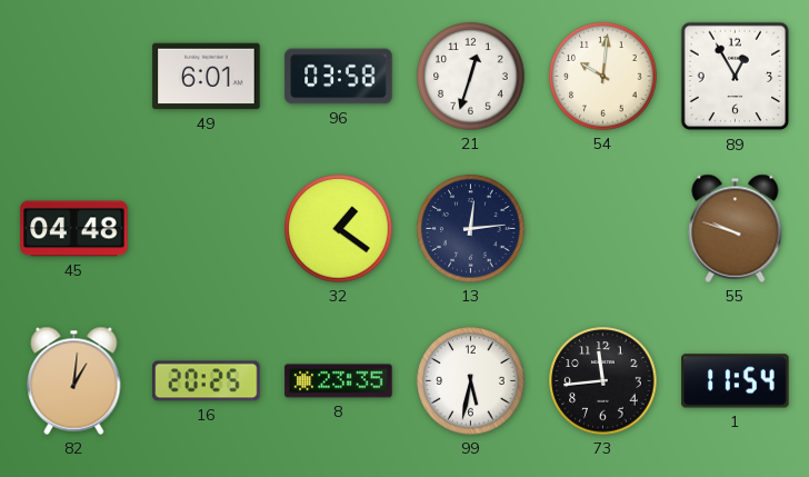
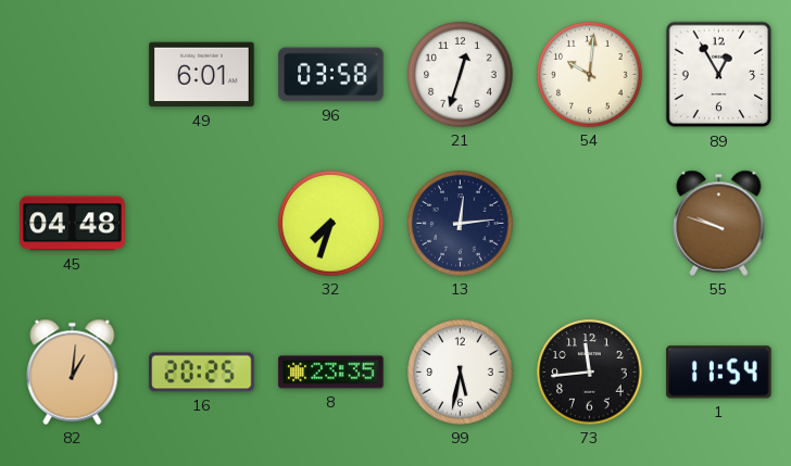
32: 1:21 -> 7:33 (331, 224)
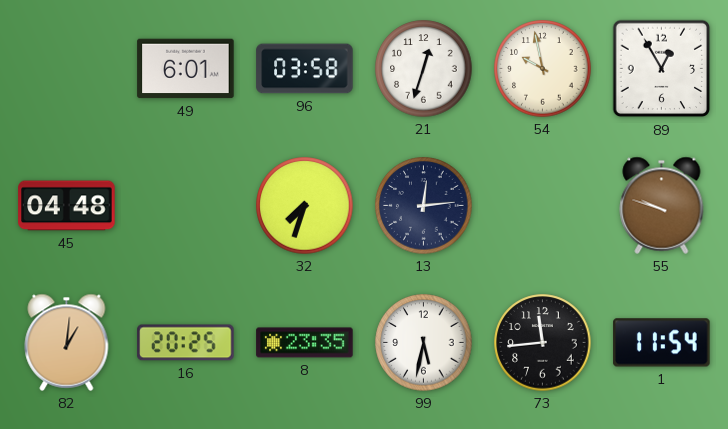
54: 10:01 -> 9:58 (543, 69)
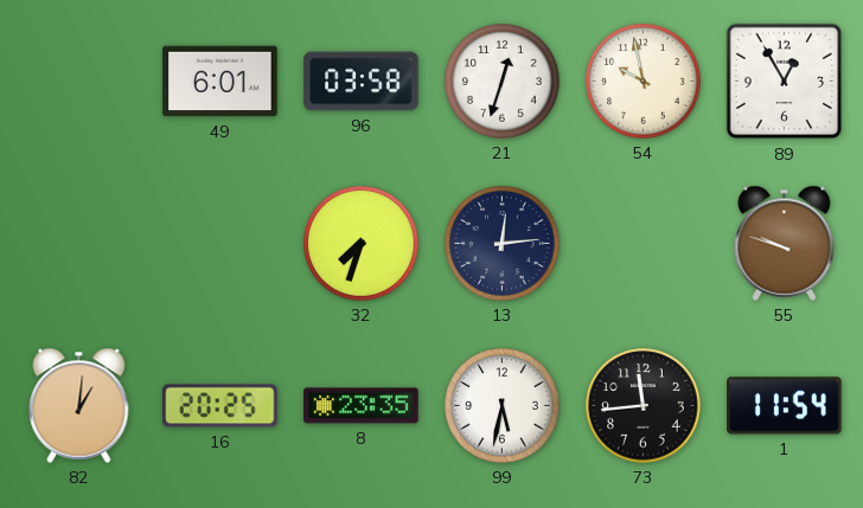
45: 04:48 -> none (67, 206)
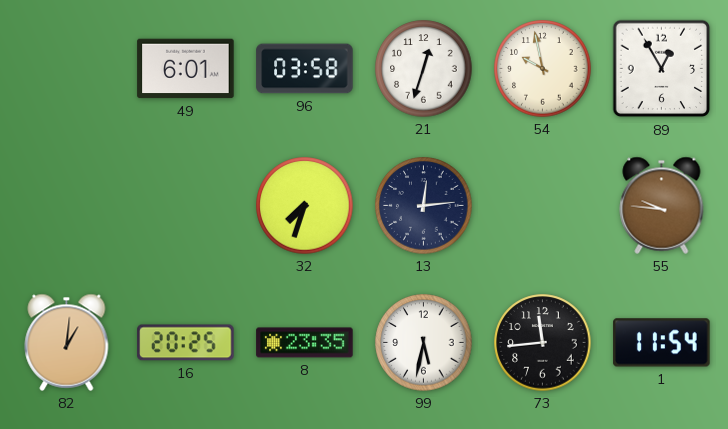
55: 9:48 -> 9:46 (662, 205)
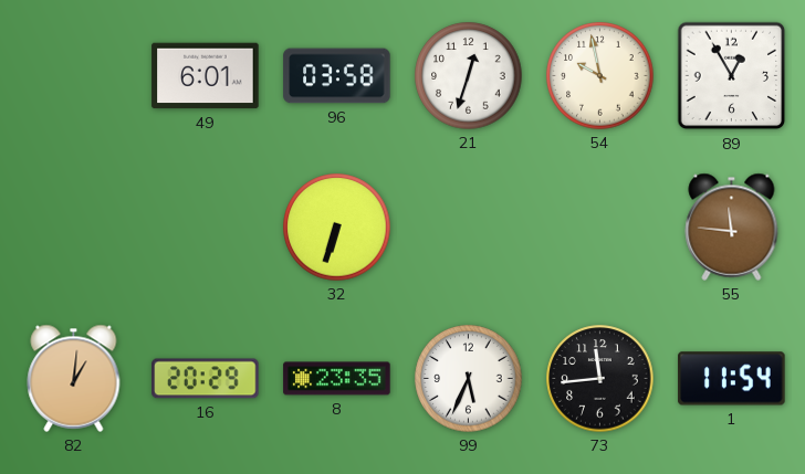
32: 7:33 -> 6:33 (337, 228)
13: 12:14 -> none (424, 206)
55: 9:46 -> 11:46 (732, 227)
16: 20:25 -> 20:29 (206, 379)
99: 5:32 -> 5:34 (469, 379)
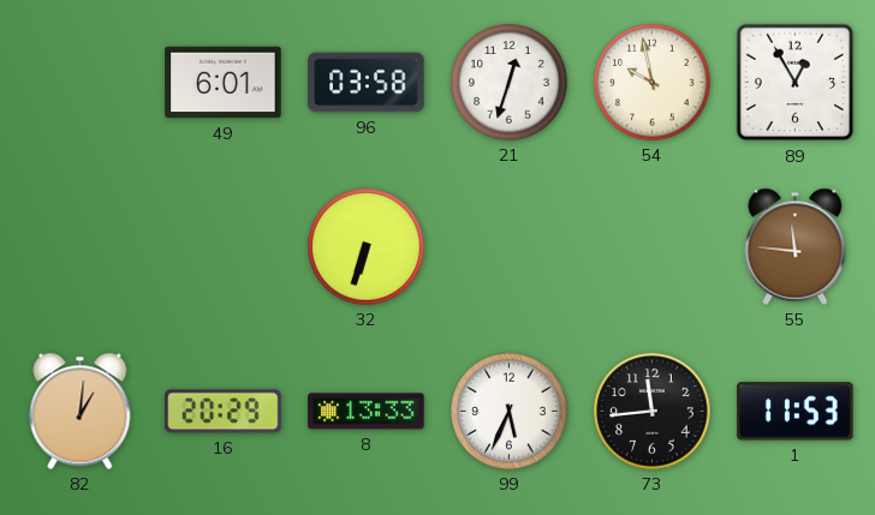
8: 23:35 -> 13:33 (367, 412)
1: 11:54 -> 11:53 (796, 412)
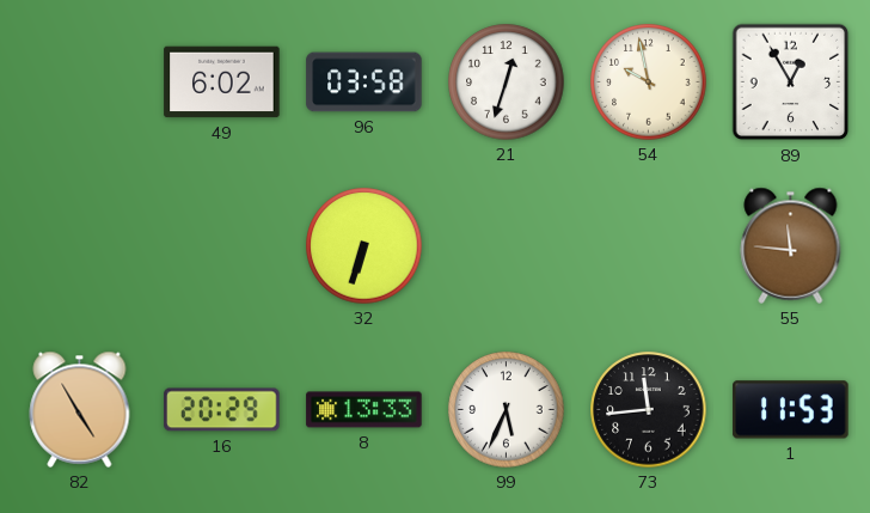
49: 6:01 -> 6:02 (222, 83)
82: 1:01 -> 4:55 (80, 409)
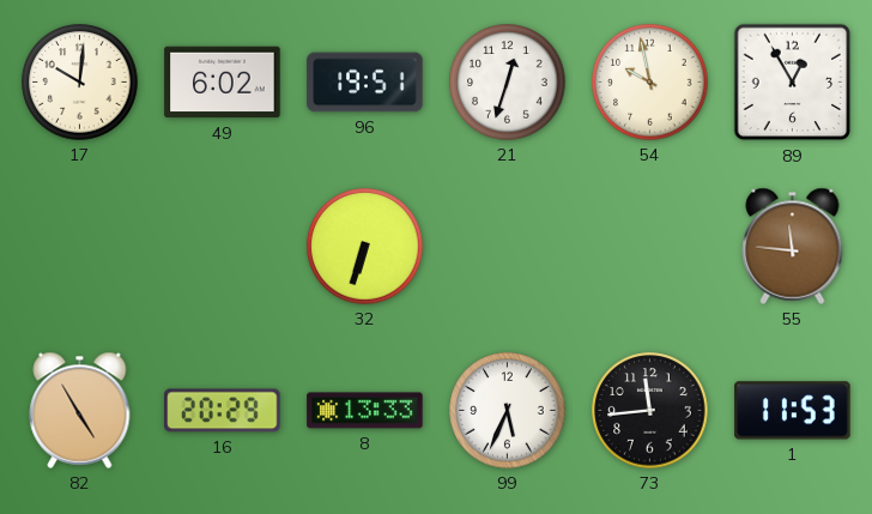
17: none -> 10:01 (80, 83)
96: 03:58 -> 19:51 (365, 83)
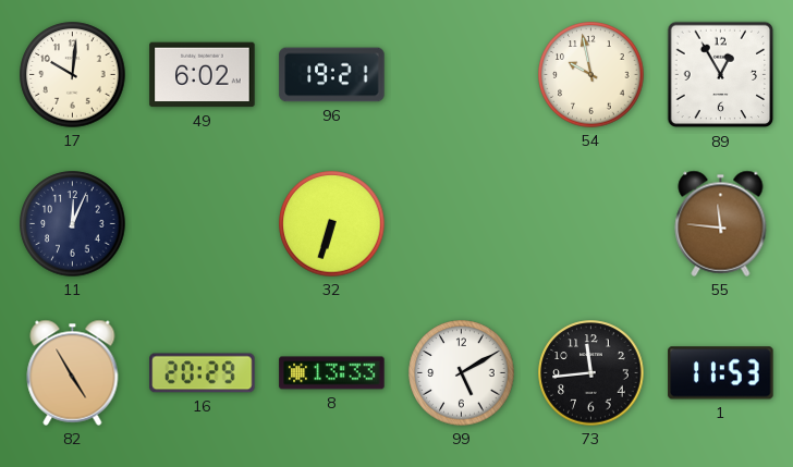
96: 19:51 -> 19:21 (332, 75)
21: 12:33 -> none (508, 83)
11: none -> 12:04 (73, 224)
99: 5:34 -> 5:10 (462, 373)
